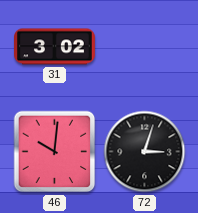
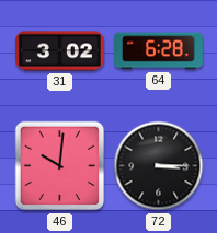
64: none -> 6:28 (159, 51)
72: 3:03 -> 3:15 (159, 166)
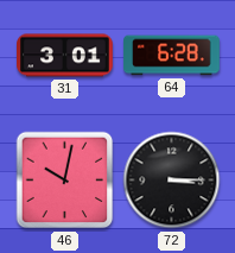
31: 3:02 -> 3:01 (65, 56)
46: 10:01 -> 10:02 (65, 181)
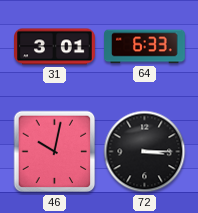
64: 6:28 -> 6:33 (145, 47)
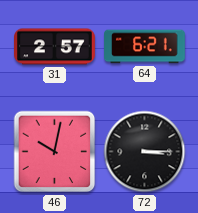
31: 3:01 -> 2:57 (55, 47)
64: 6:33 -> 6:21 (145, 47)
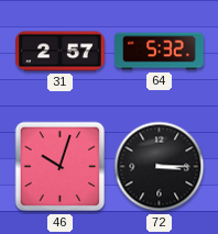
64: 6:21 -> 5:32 (160, 52)
46: 10:02 -> 10:03 (61, 167)
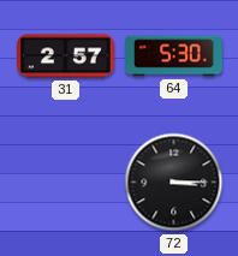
64: 5:32 -> 5:30 (174, 56)
46: 10:03 -> none (61, 167)
